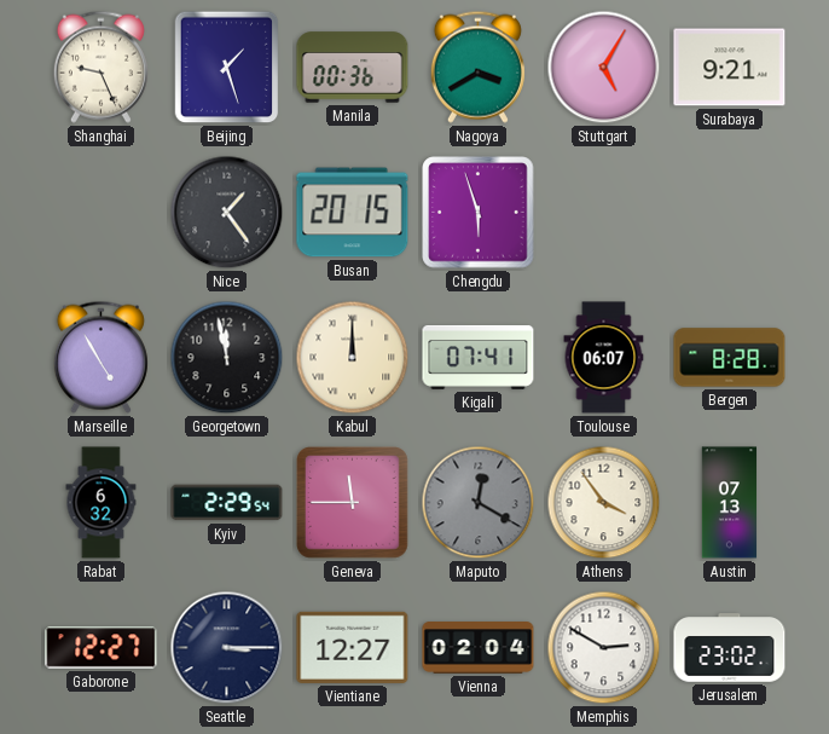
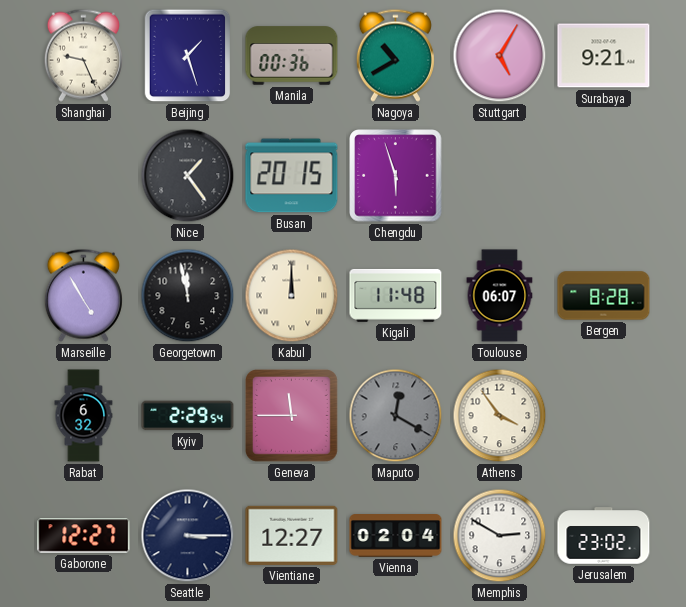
Nagoya: 3:40 -> 10:40 (395, 55)
Kigali: 07:41 -> 11:48 (396, 295)
Austin: 07:13 -> none (730, 503)
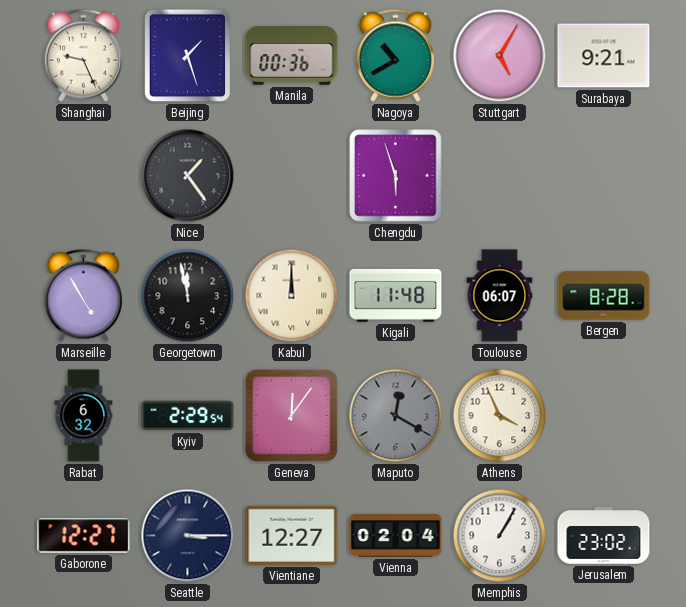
Busan: 20:15 -> none (292, 176)
Geneva: 11:45 -> 12:06 (292, 416)
Athens: 3:54 -> 3:56 (500, 416)
Memphis: 2:50 -> 1:05 (500, 536)
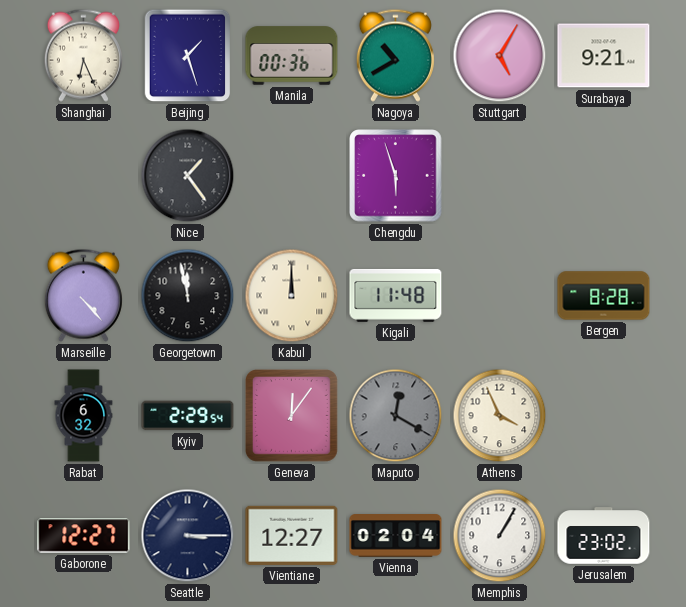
Shanghai: 9:26 -> 6:26 (83, 55)
Marseille: 4:55 -> 4:23 (83, 295)
Toulouse: 06:07 -> none (500, 296)
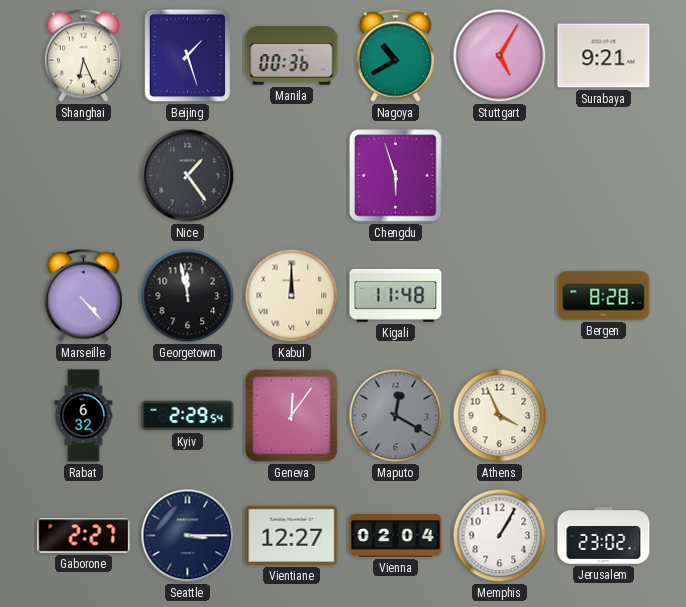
Gaborone: 12:27 -> 2:27 (84, 536)
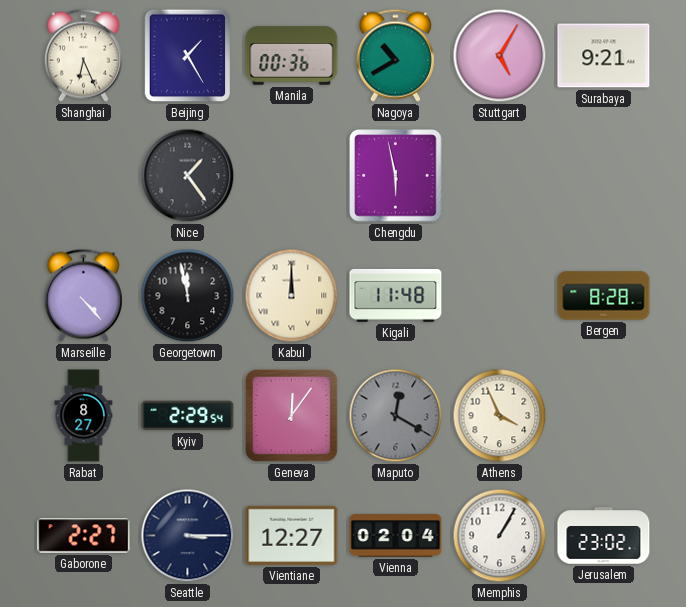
Beijing: 1:27 -> 1:25 (188, 56)
Chengdu: 5:57 -> 5:58 (396, 176)
Rabat: 6:32 -> 8:27 (84, 416)
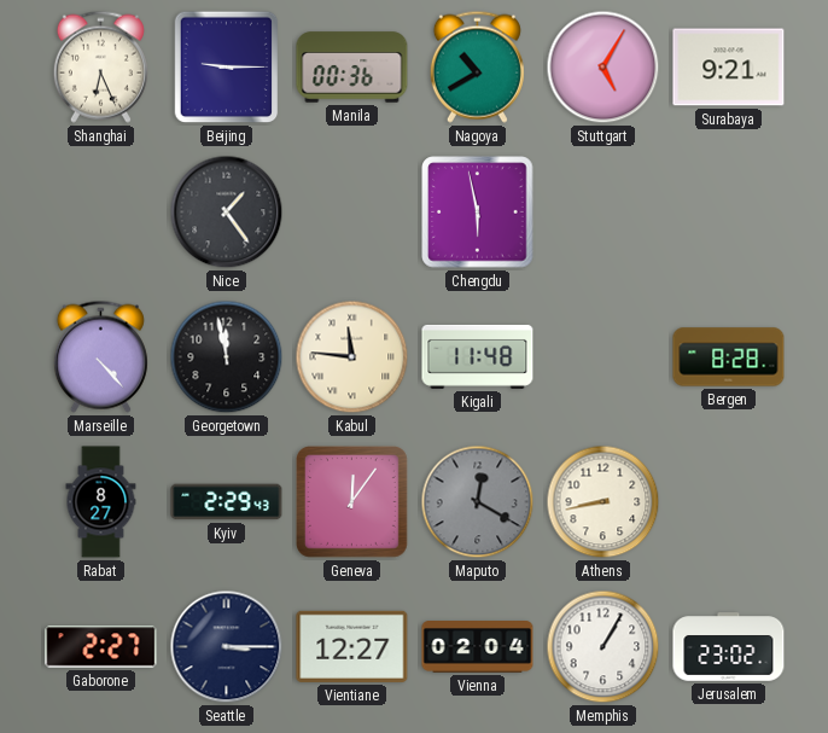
Beijing: 1:25 -> 9:15 (227, 68)
Kabul: 12:00 -> 11:46 (352, 357)
Kyiv: 2:29:54 -> 2:29:43 (227, 502)
Athens: 3:56 -> 8:43 (603, 502)
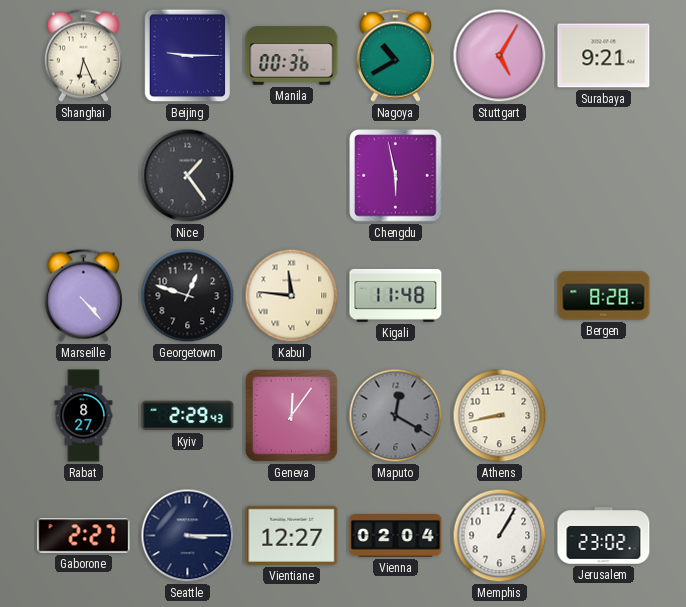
Georgetown: 11:58 -> 12:48 (188, 296)
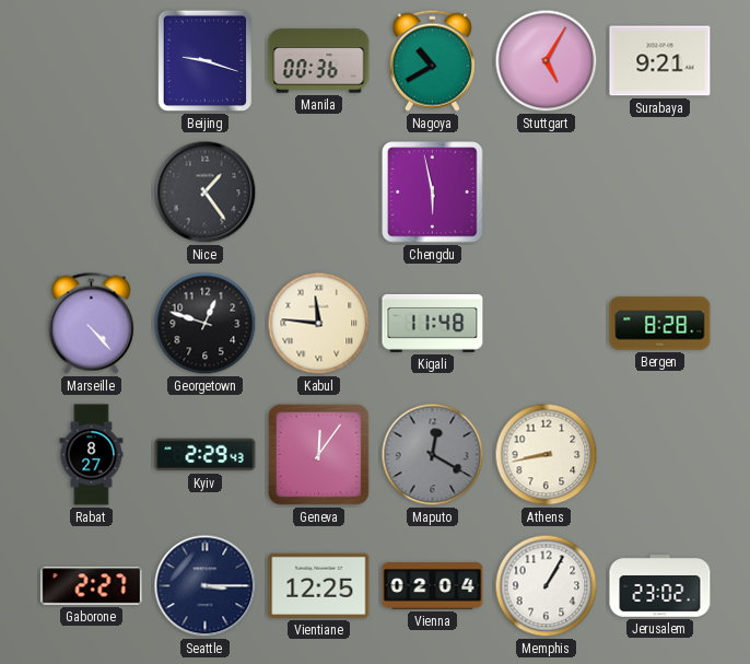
Shanghai: 6:26 -> none (83, 55)
Beijing: 9:15 -> 9:18 (206, 61)
Vientiane: 12:27 -> 12:25 (319, 585)
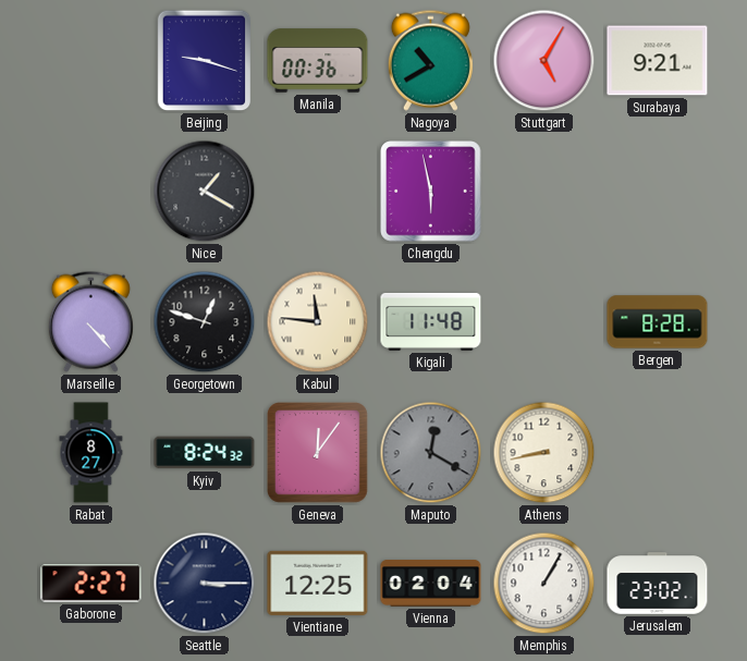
Nice: 1:24 -> 1:20 (205, 192)
Kyiv: 2:29 -> 8:24 (205, 453)
